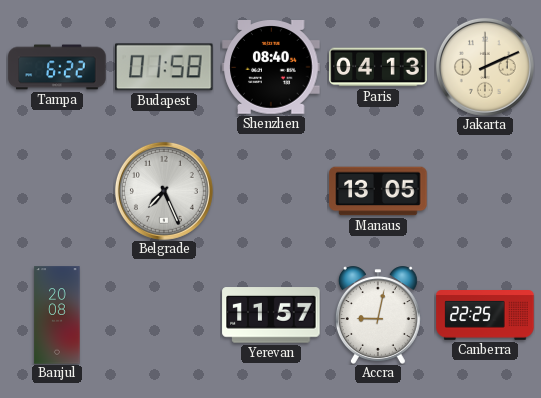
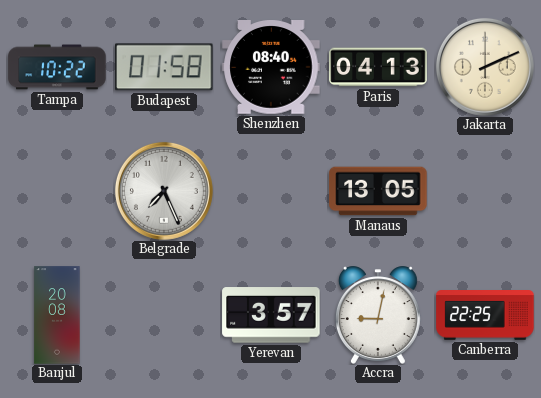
Tampa: 6:22 -> 10:22 (57, 67)
Yerevan: 11:57 -> 3:57 (271, 315)
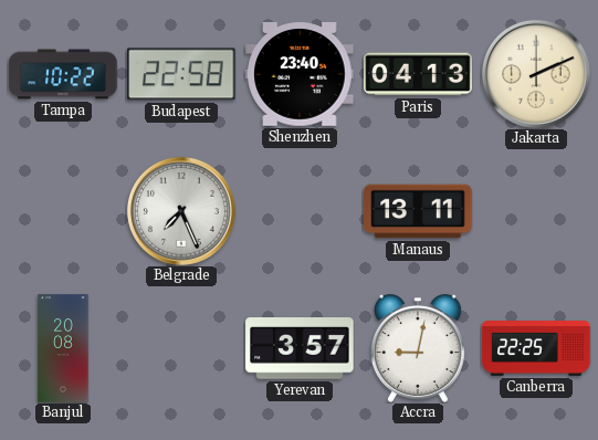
Budapest: 01:58 -> 22:58 (182, 74)
Shenzhen: 08:40 -> 23:40 (300, 75)
Manaus: 13:05 -> 13:11 (418, 211)
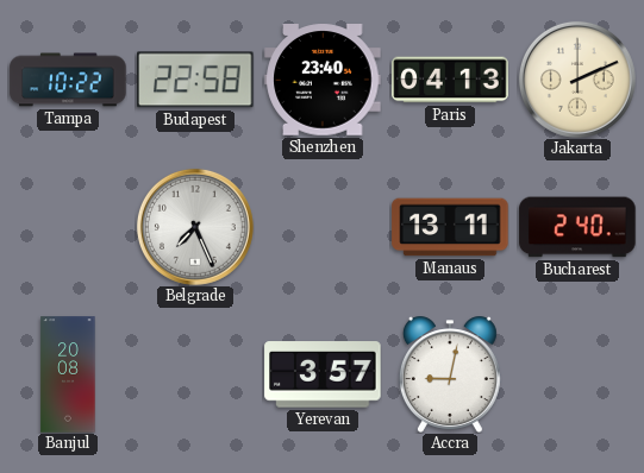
Bucharest: none -> 2:40 (577, 227)
Canberra: 22:25 -> none (536, 349)
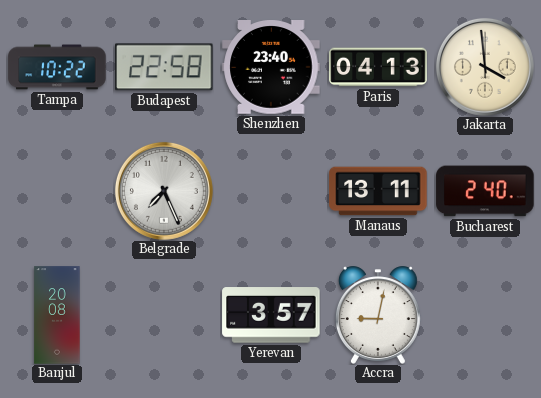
Jakarta: 2:11 -> 3:59 (485, 67)
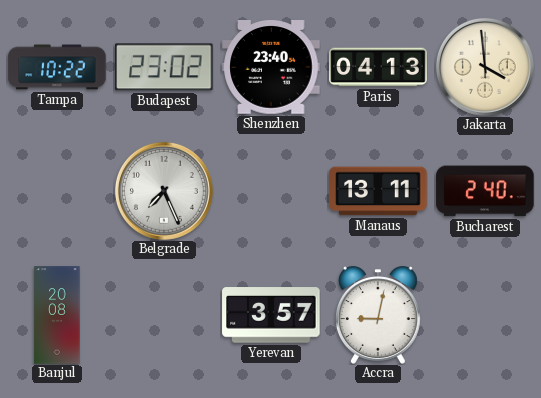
Budapest: 22:58 -> 23:02 (165, 67)
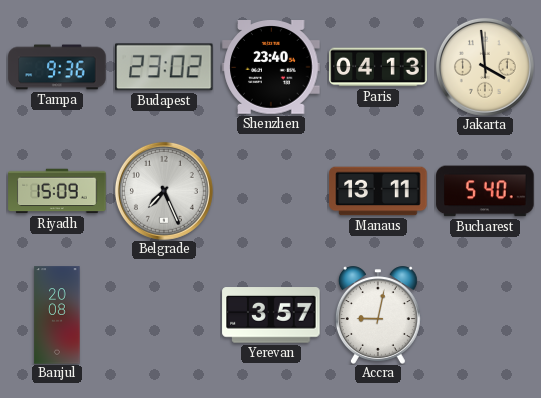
Tampa: 10:22 -> 9:36 (57, 67)
Riyadh: none -> 15:09 (57, 191)
Bucharest: 2:40 -> 5:40 (485, 191)
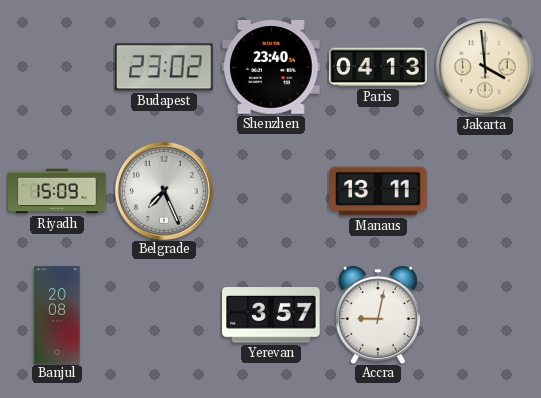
Tampa: 9:36 -> none (57, 67)
Bucharest: 5:40 -> none (485, 191)
